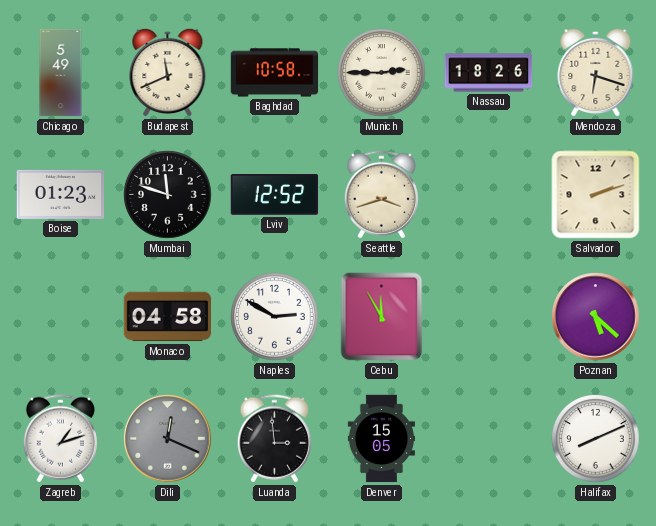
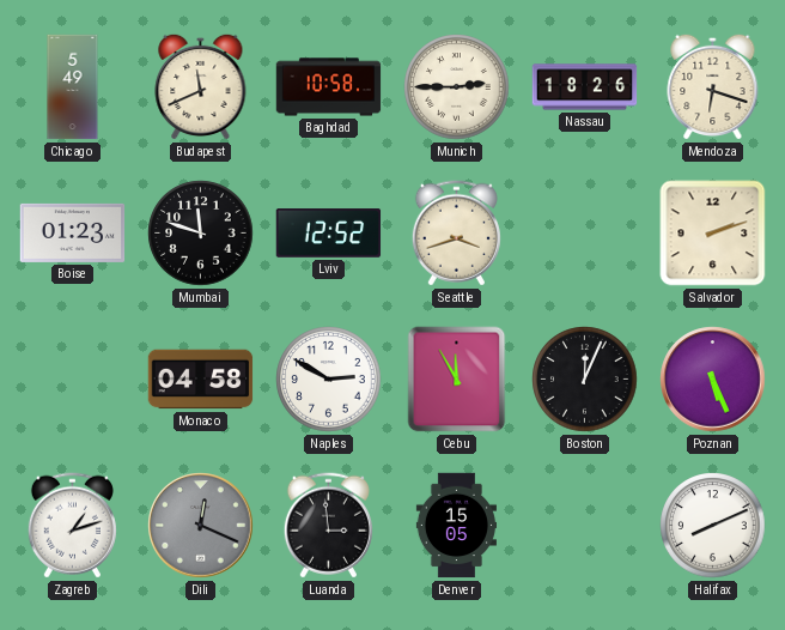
Boston: none -> 12:04 (585, 380)
Poznan: 5:22 -> 5:26 (713, 380)
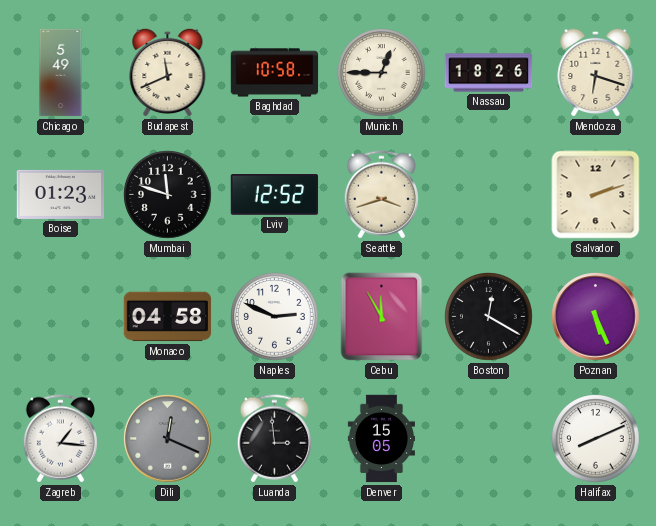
Munich: 2:45 -> 12:45 (382, 73)
Naples: 2:50 -> 2:49 (275, 317)
Boston: 12:04 -> 12:20 (489, 317)
Zagreb: 1:12 -> 1:16 (60, 439)
